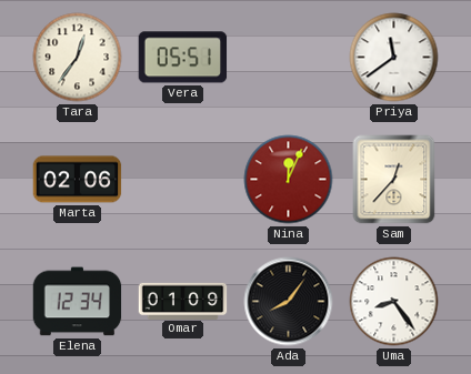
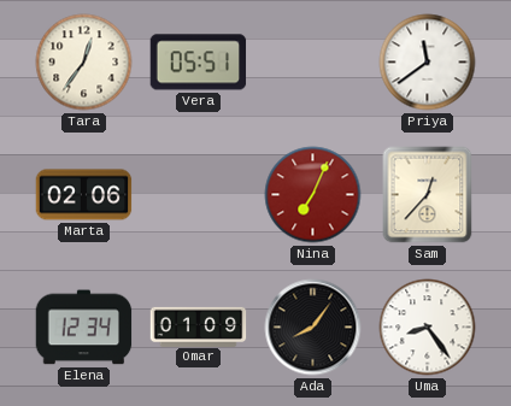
Nina: 12:04 -> 7:04 (313, 195)
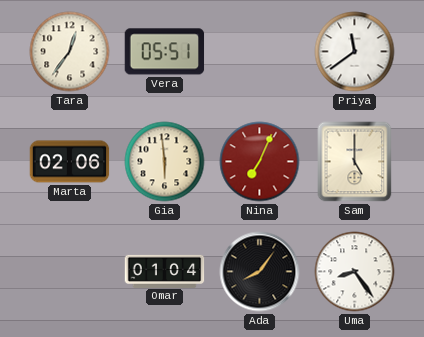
Gia: none -> 5:59 (165, 162)
Sam: 12:37 -> 5:00 (355, 162)
Elena: 12:34 -> none (84, 328)
Omar: 01:09 -> 01:04 (165, 271)
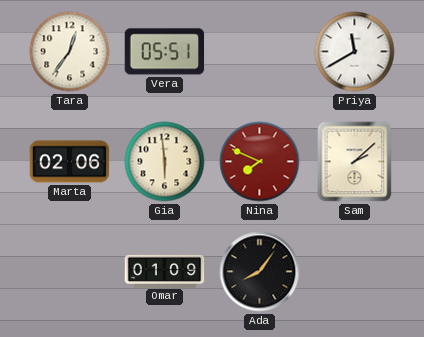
Priya: 11:39 -> 11:40 (355, 52)
Nina: 7:04 -> 7:49 (260, 162)
Sam: 5:00 -> 2:08 (355, 162)
Omar: 01:04 -> 01:09 (165, 271)
Uma: 8:24 -> none (355, 272)
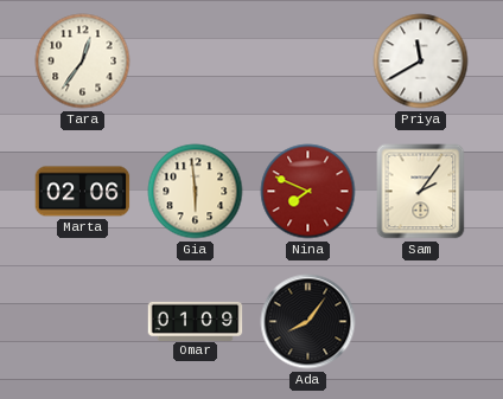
Vera: 05:51 -> none (165, 52)
Sam: 2:08 -> 2:06 (421, 192)
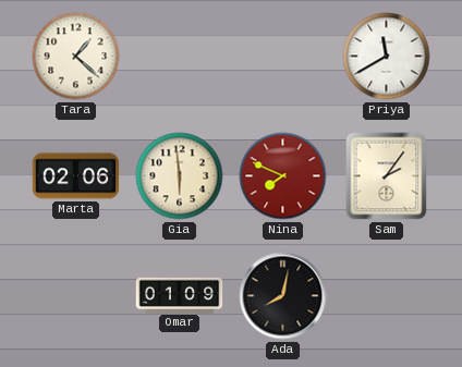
Tara: 12:36 -> 1:22 (76, 57)
Ada: 8:06 -> 8:02 (283, 296)
